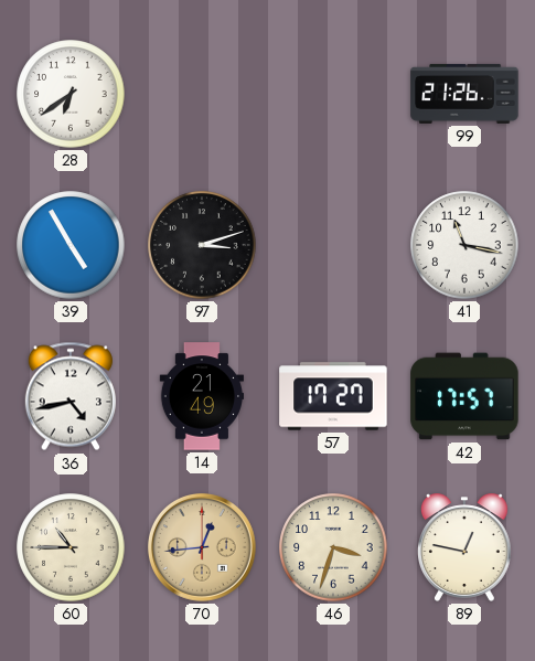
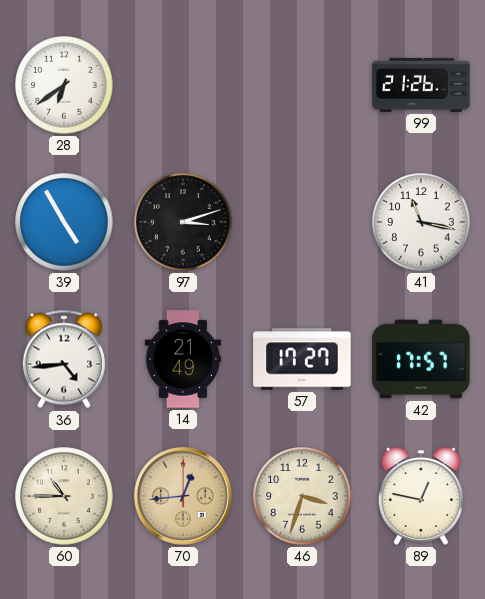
36: 4:43 -> 4:44 (64, 359)
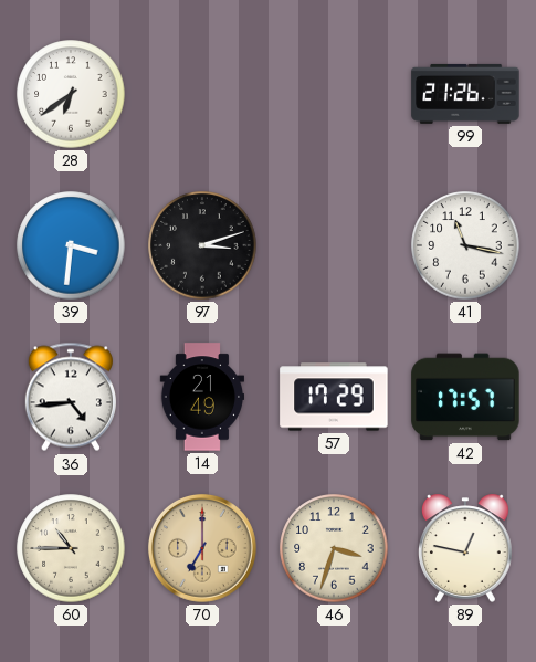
39: 4:55 -> 3:31 (71, 245)
57: 17:27 -> 17:29 (334, 397)
70: 12:44 -> 7:00 (202, 548)
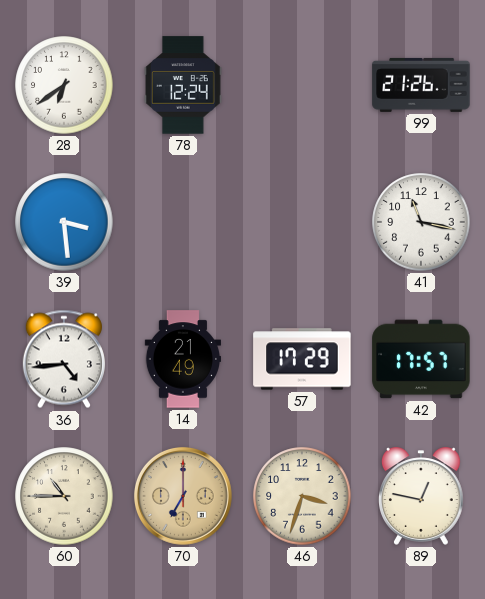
78: none -> 12:24 (183, 85)
39: 3:31 -> 3:29 (64, 222)
97: 3:12 -> none (202, 245)
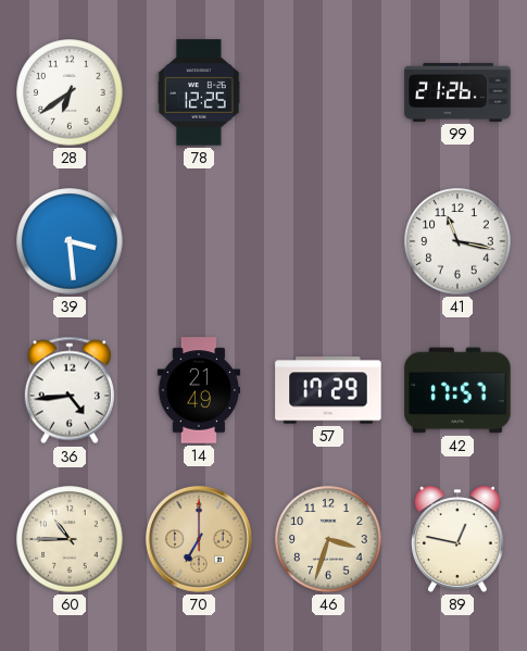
78: 12:24 -> 12:25 (199, 92)
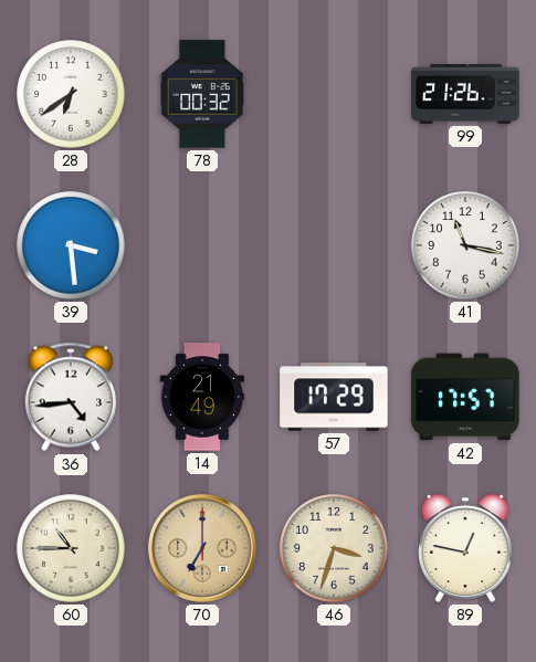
78: 12:25 -> 00:32 (202, 94)
